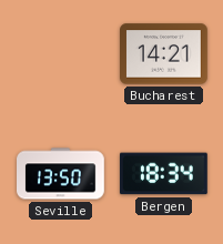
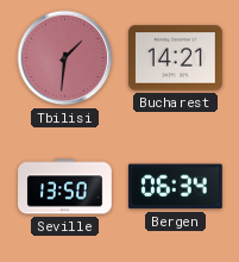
Tbilisi: none -> 1:31 (65, 58)
Bergen: 18:34 -> 06:34 (175, 187)
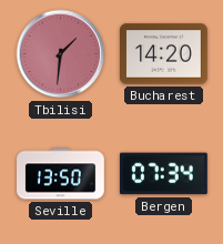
Bucharest: 14:21 -> 14:20 (164, 54)
Bergen: 06:34 -> 07:34 (163, 174)
